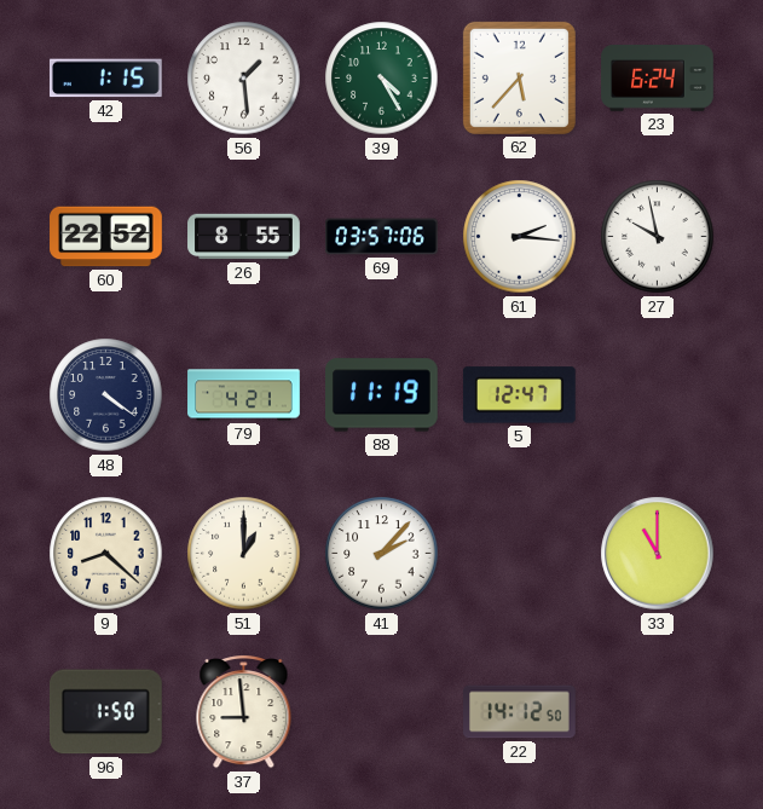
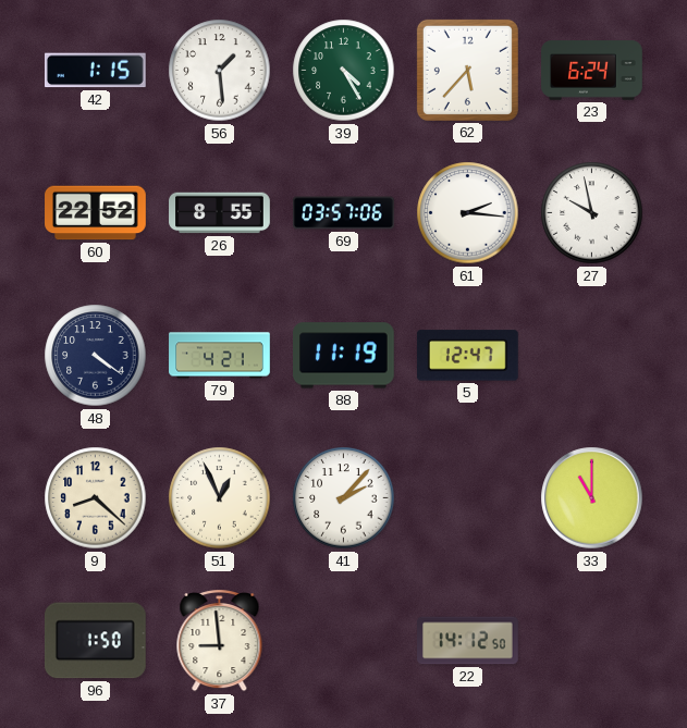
51: 1:00 -> 12:56 (220, 498)
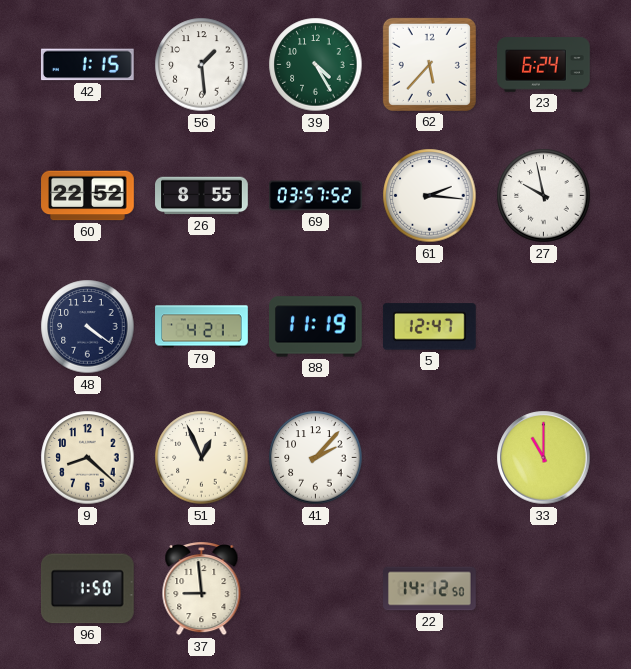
69: 03:57:06 -> 03:57:52 (316, 196)
